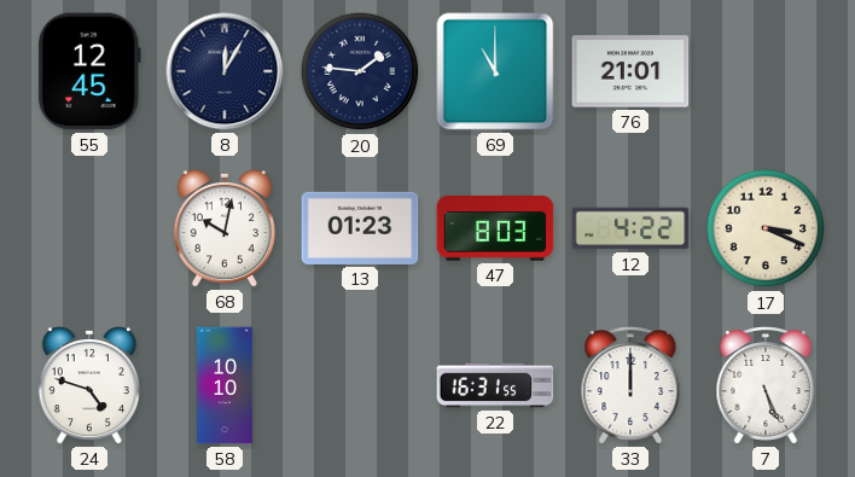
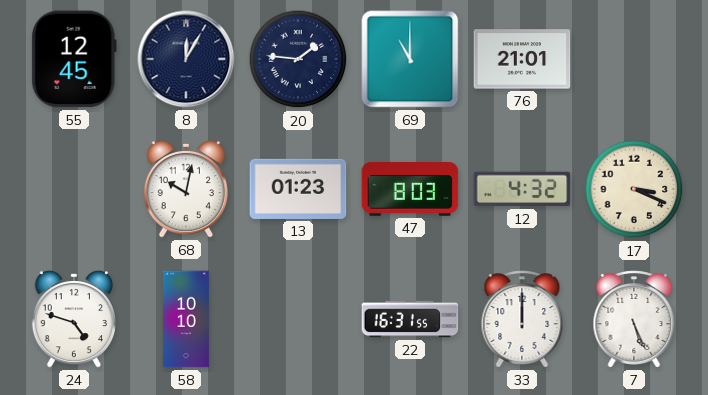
12: 4:22 -> 4:32 (522, 189)
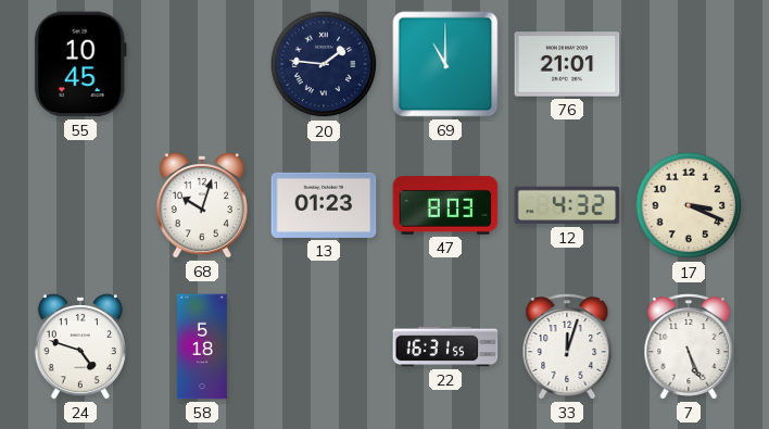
55: 12:45 -> 10:45 (80, 64)
8: 12:05 -> none (186, 59)
68: 10:02 -> 10:03 (202, 205)
58: 10:10 -> 5:18 (203, 346)
33: 12:00 -> 12:03 (567, 346)
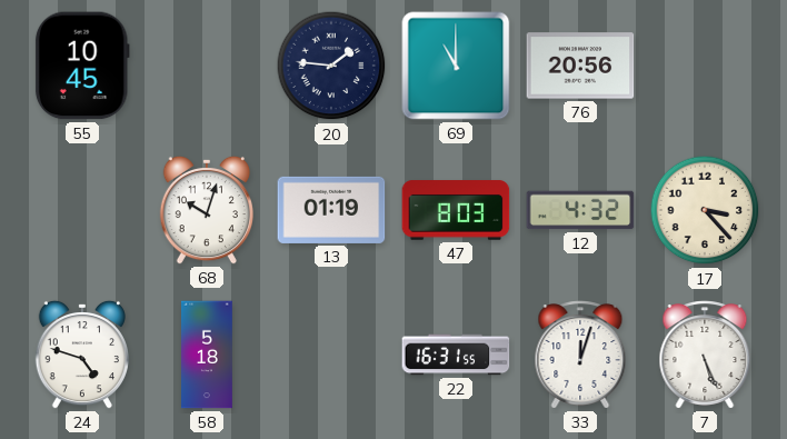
76: 21:01 -> 20:56 (580, 66)
13: 01:23 -> 01:19 (331, 210)
17: 3:19 -> 3:23 (705, 210)
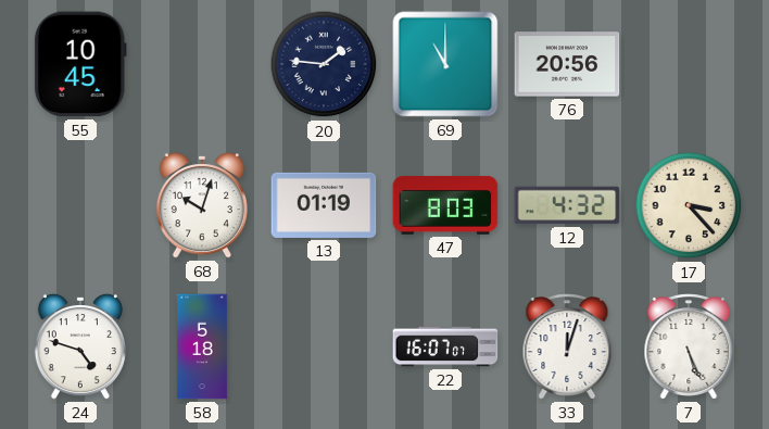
22: 16:31 -> 16:07 (445, 346)
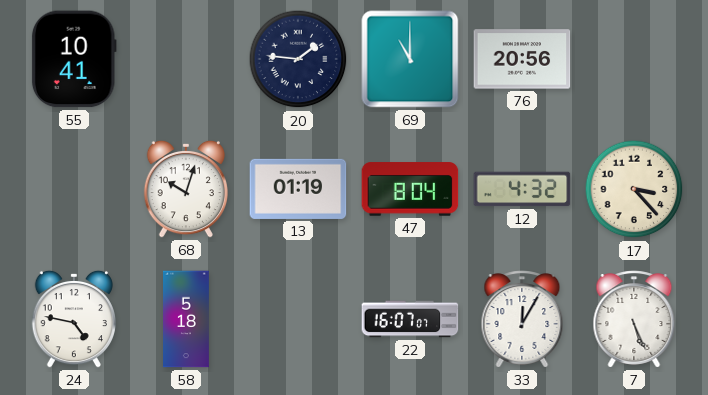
55: 10:45 -> 10:41 (74, 59)
47: 8:03 -> 8:04 (410, 189)
24: 4:48 -> 4:47 (74, 319)
33: 12:03 -> 12:05 (522, 319)
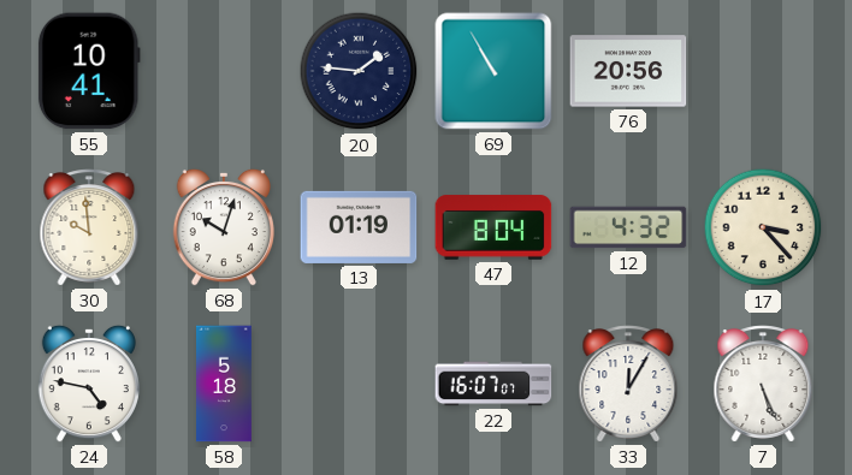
69: 11:00 -> 10:55 (493, 71)
30: none -> 9:59 (89, 227)
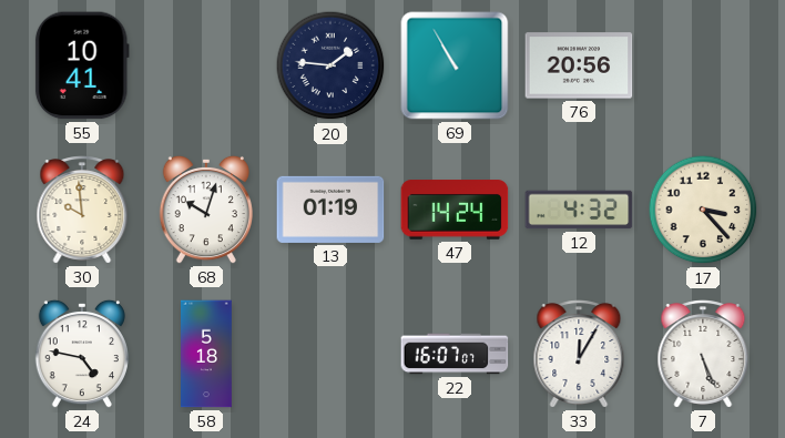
47: 8:04 -> 14:24 (455, 210)
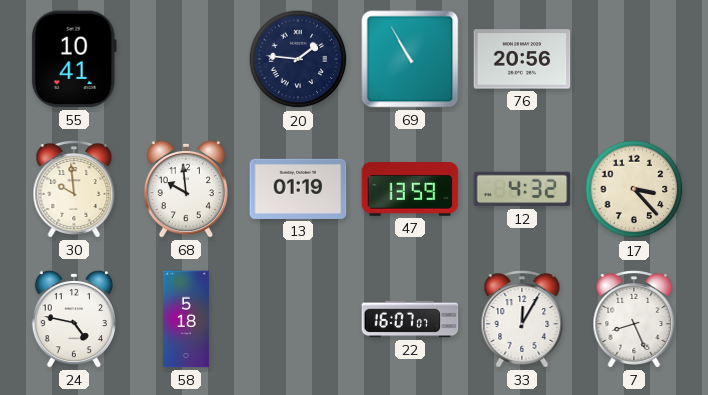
68: 10:03 -> 9:59 (186, 189)
47: 14:24 -> 13:59 (410, 189)
7: 5:26 -> 8:26 (634, 319)
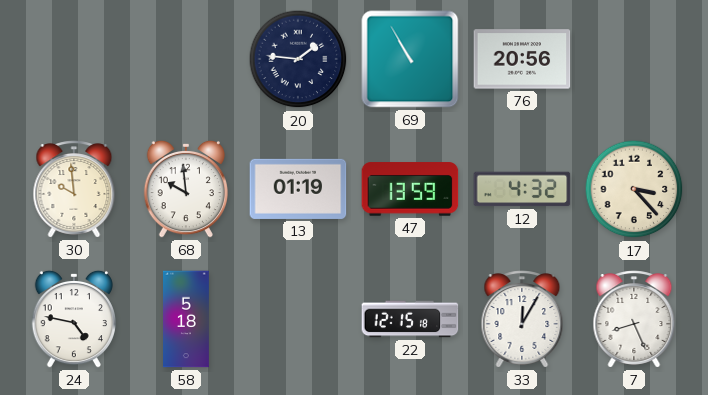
55: 10:41 -> none (74, 59)
22: 16:07 -> 12:15 (410, 319)
